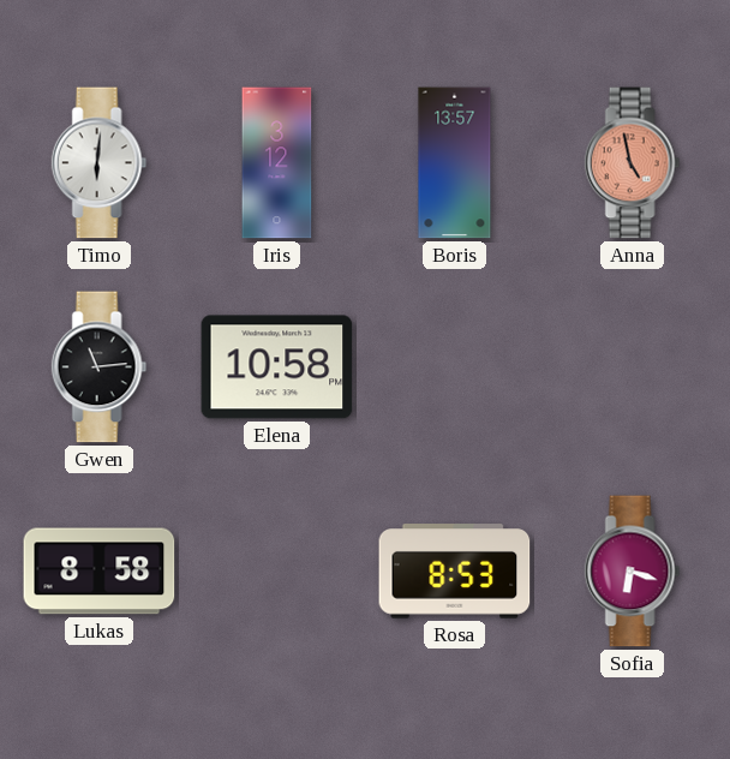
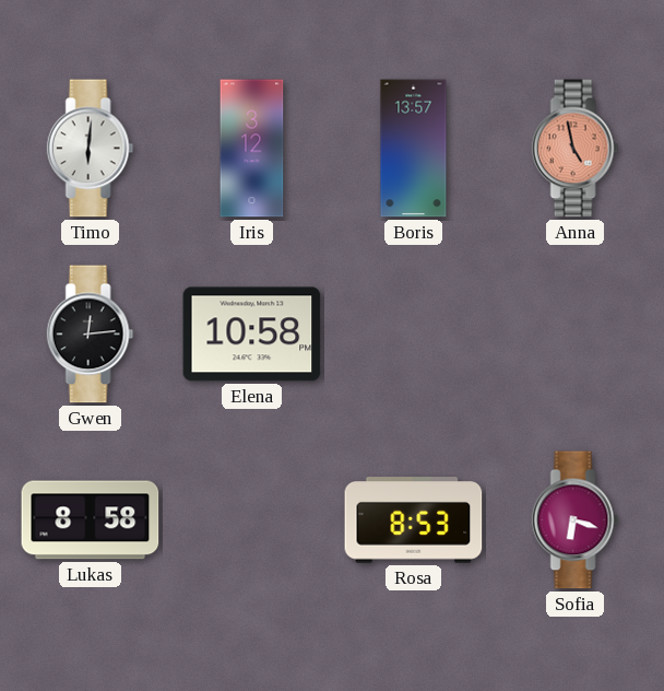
Gwen: 11:14 -> 12:14 (91, 335)
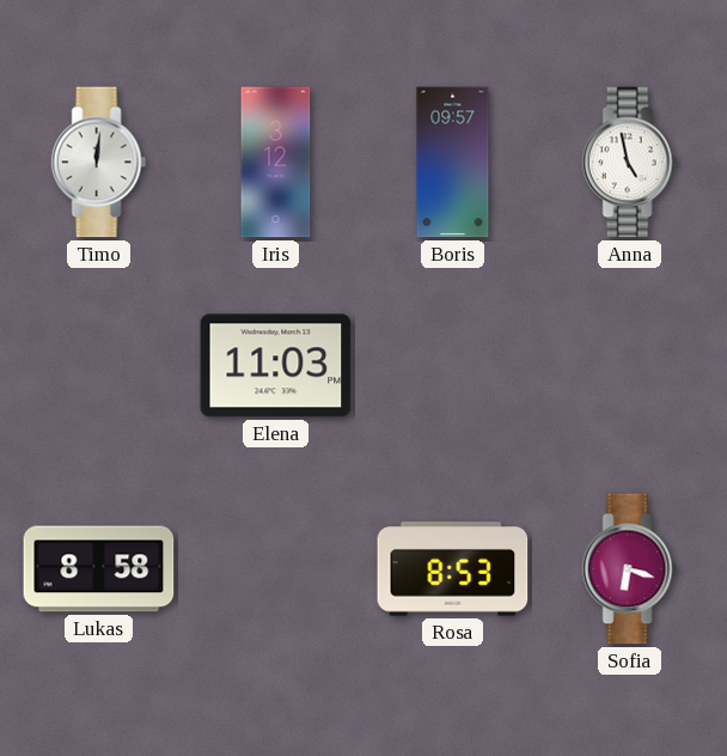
Timo: 6:01 -> 12:01 (99, 163)
Boris: 13:57 -> 09:57 (453, 163)
Anna dial: salmon -> white (630, 163)
Gwen: 12:14 -> none (91, 335)
Elena: 10:58 -> 11:03 (276, 366)
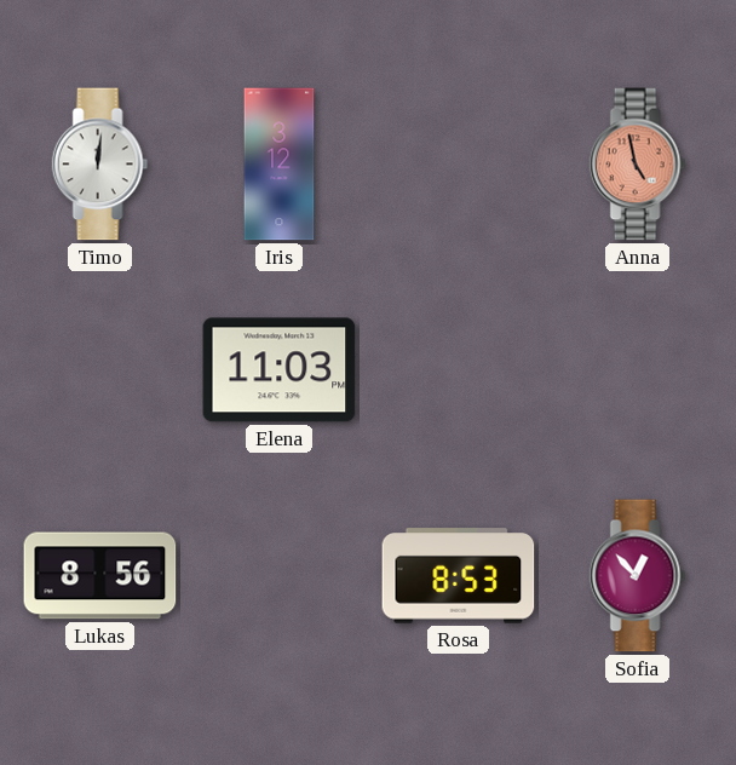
Boris: 09:57 -> none (453, 163)
Anna dial: white -> salmon (638, 165)
Lukas: 8:58 -> 8:56 (100, 576)
Sofia: 6:18 -> 12:53 (638, 576)
